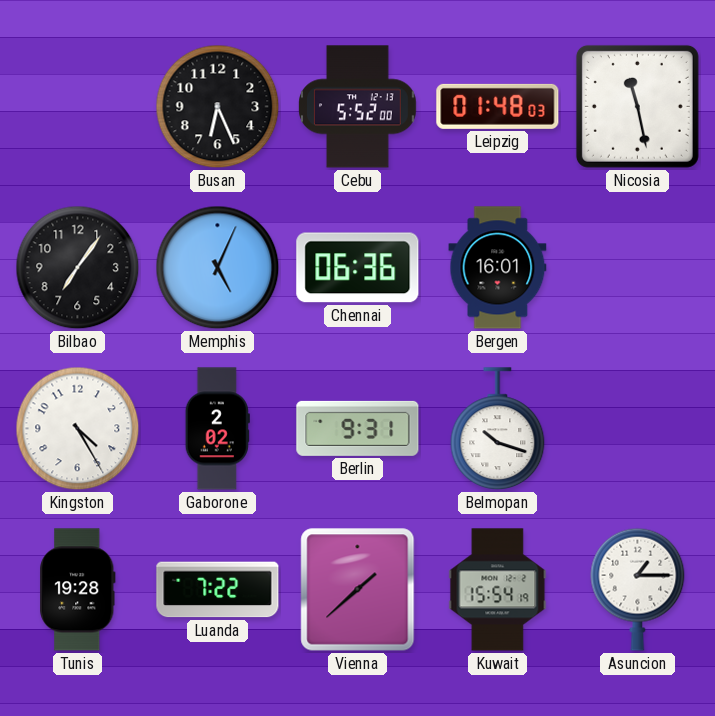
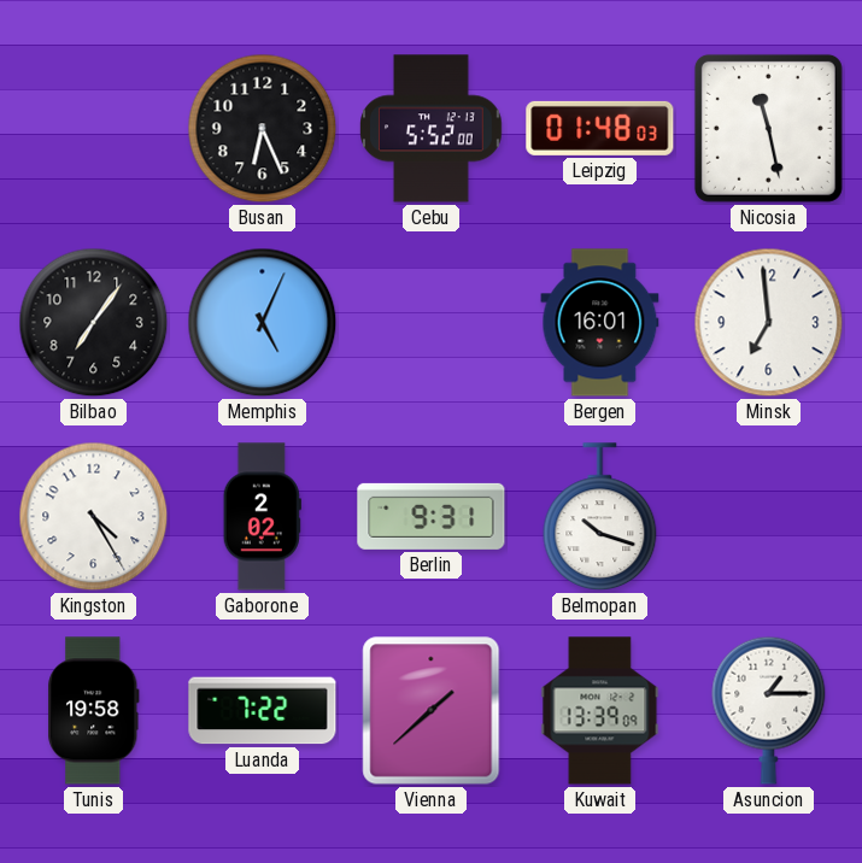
Chennai: 06:36 -> none (358, 268)
Minsk: none -> 6:59 (769, 323)
Tunis: 19:28 -> 19:58 (94, 711)
Kuwait: 15:54 -> 13:39 (600, 711)
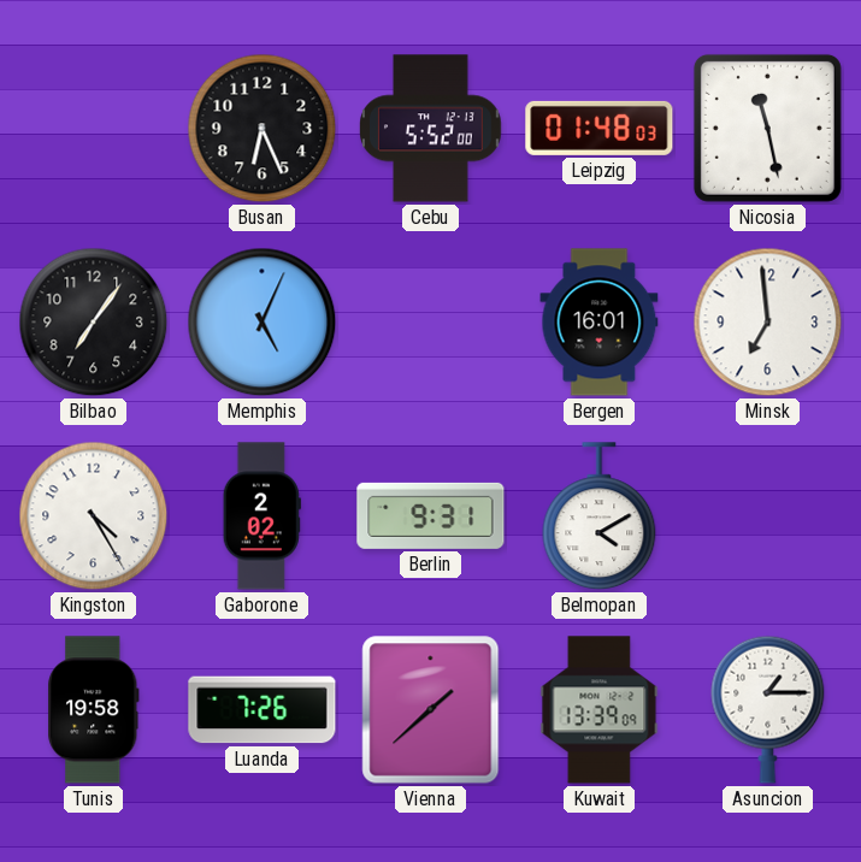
Belmopan: 10:18 -> 4:10 (600, 516)
Luanda: 7:22 -> 7:26 (263, 710)
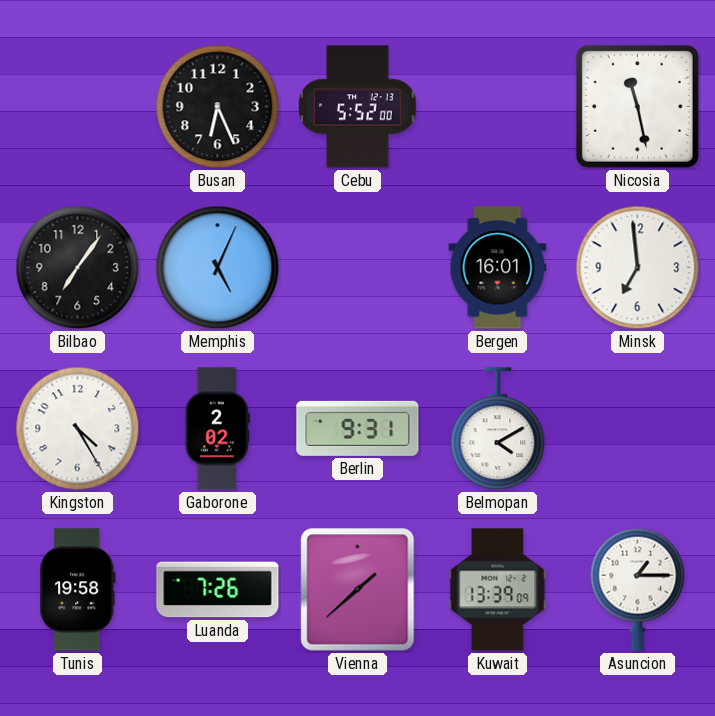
Leipzig: 01:48 -> none (600, 128)
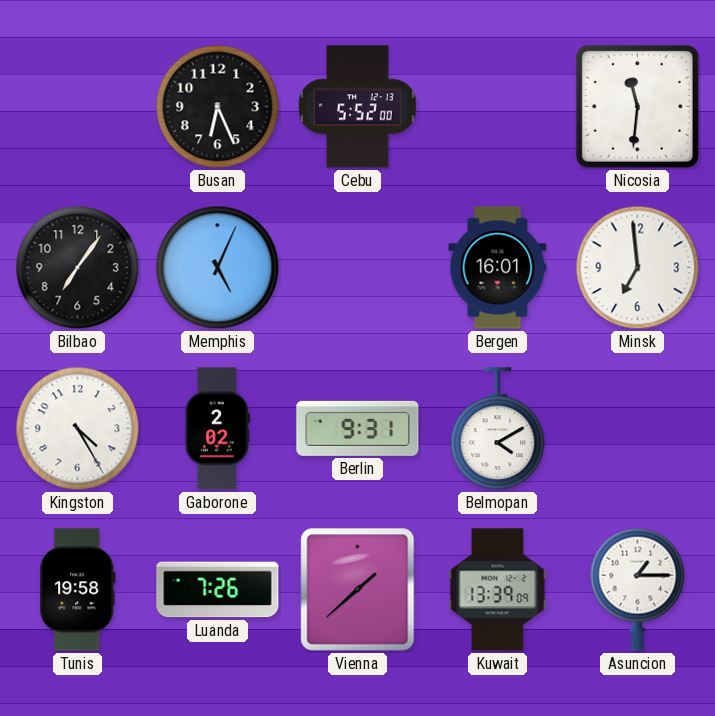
Nicosia: 11:28 -> 11:31 (637, 106)
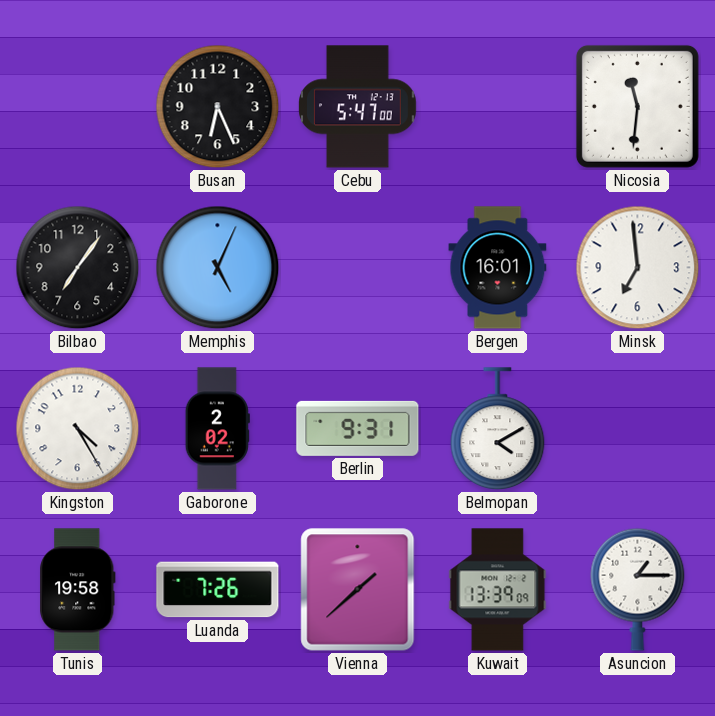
Cebu: 5:52 -> 5:47 (358, 107)
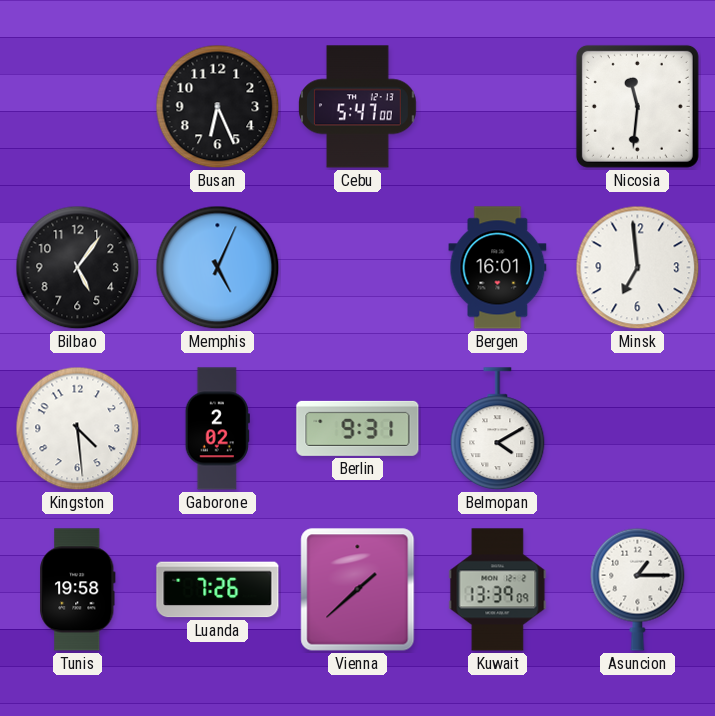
Bilbao: 7:06 -> 5:06 (78, 268)
Kingston: 4:25 -> 4:29 (78, 429)
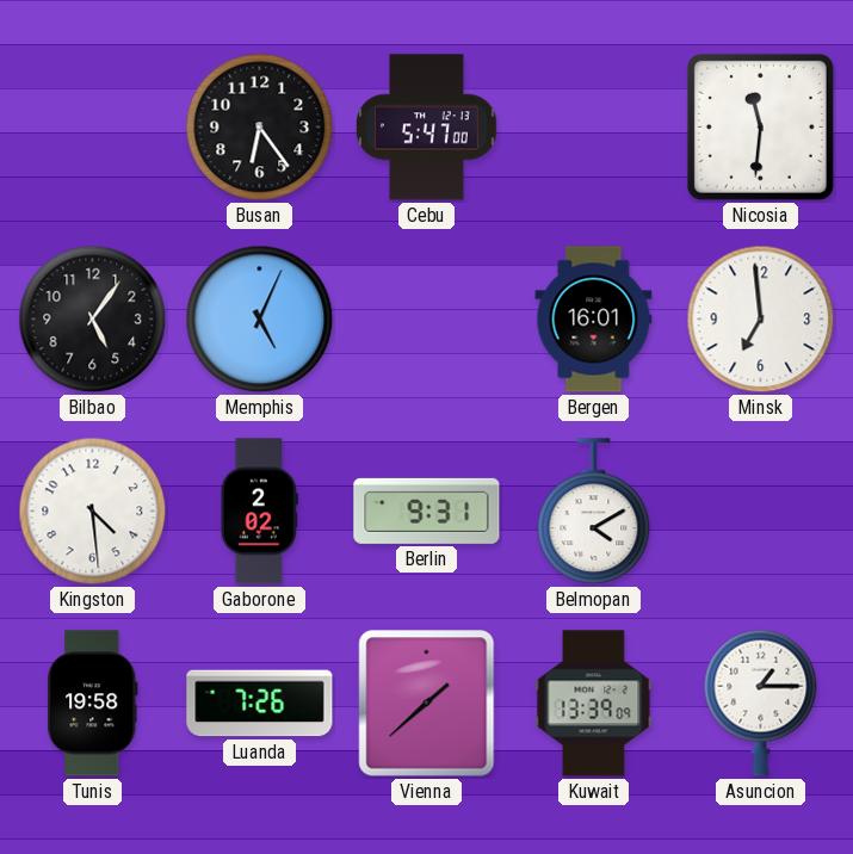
Busan: 6:26 -> 6:24 (260, 128)
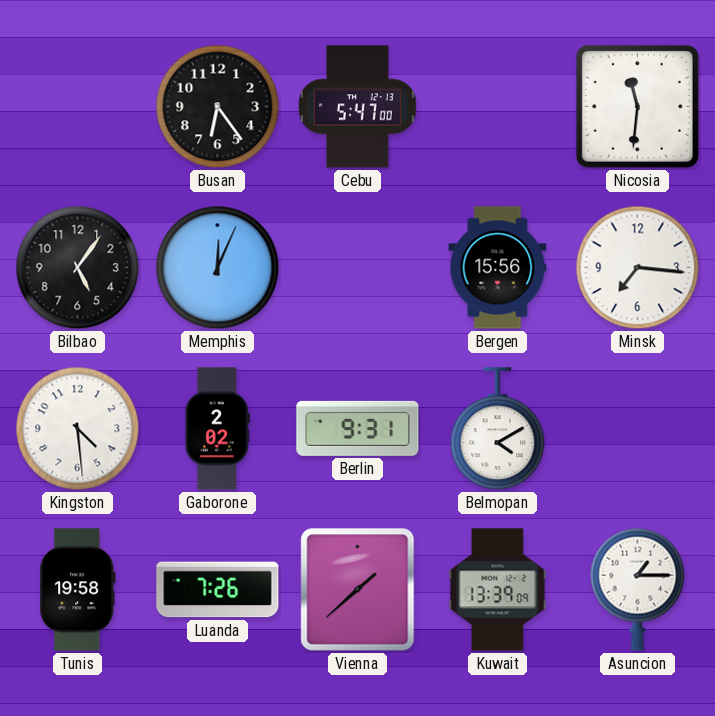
Memphis: 5:04 -> 12:04 (218, 268)
Bergen: 16:01 -> 15:56 (498, 268)
Minsk: 6:59 -> 7:16 (638, 268)
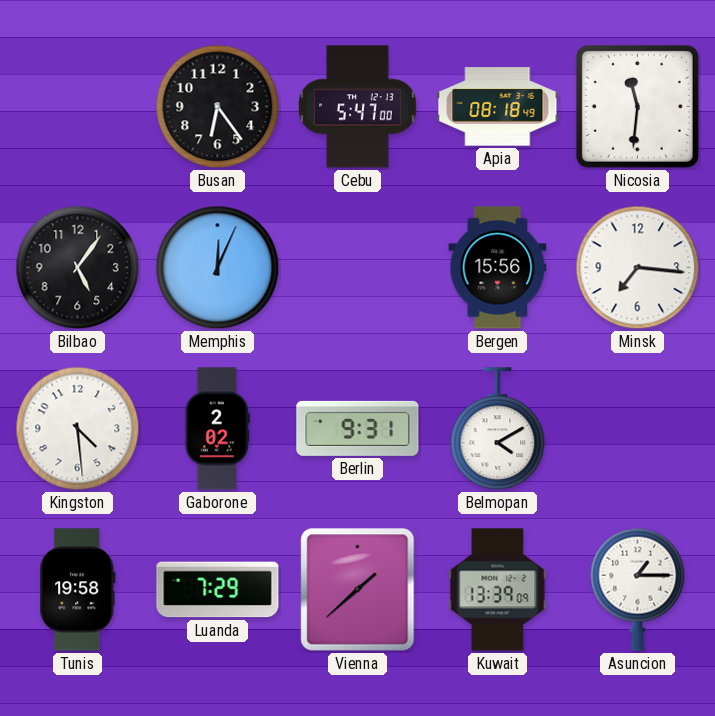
Apia: none -> 08:18 (498, 107)
Luanda: 7:26 -> 7:29 (218, 590)
